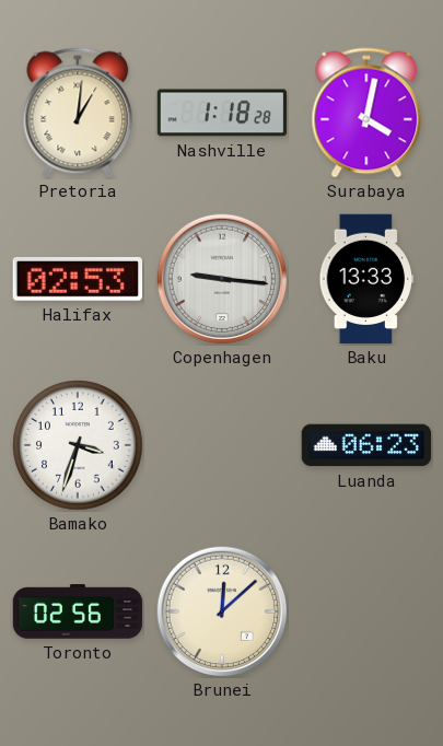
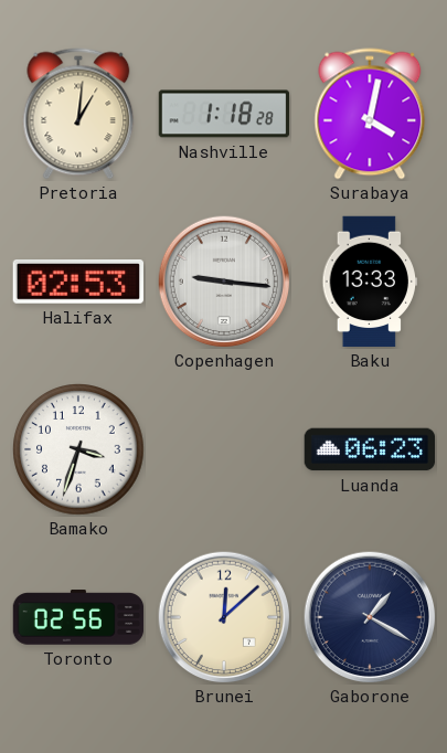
Gaborone: none -> 1:20 (370, 617)
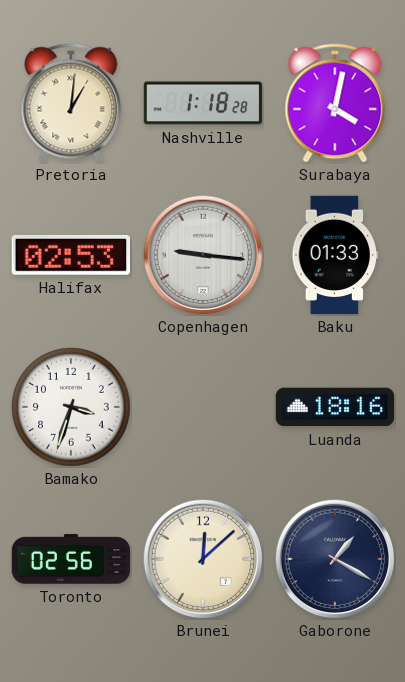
Baku: 13:33 -> 01:33 (335, 255)
Luanda: 06:23 -> 18:16 (335, 407)
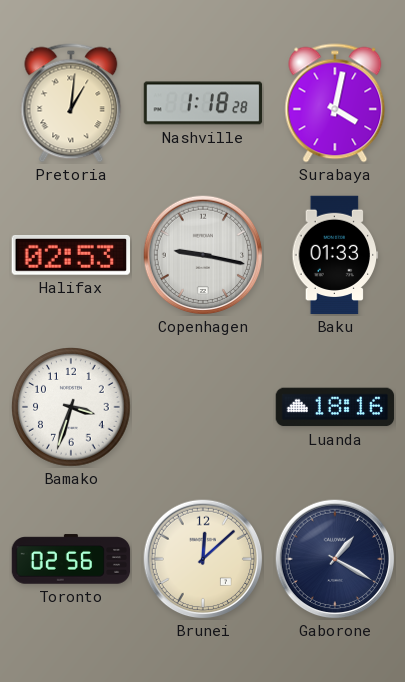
Copenhagen: 9:16 -> 9:17 (203, 255)
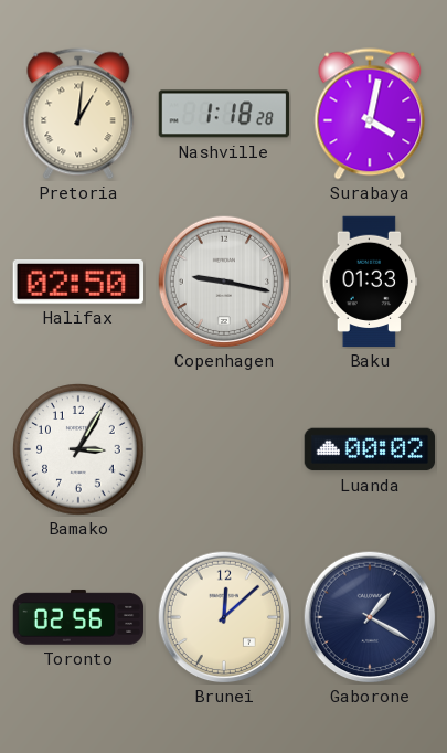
Halifax: 02:53 -> 02:50 (77, 283)
Bamako: 3:33 -> 3:05 (78, 449)
Luanda: 18:16 -> 00:02 (370, 449)
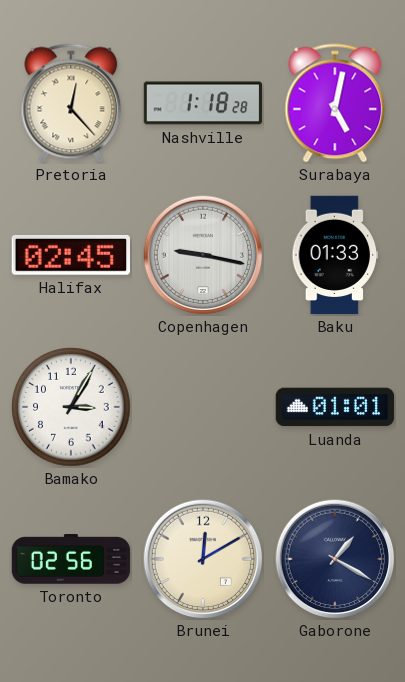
Pretoria: 1:01 -> 12:23 (71, 103)
Surabaya: 4:02 -> 5:02 (335, 103)
Halifax: 02:50 -> 02:45 (70, 256)
Luanda: 00:02 -> 01:01 (335, 407)
Brunei: 12:08 -> 12:10 (203, 559)
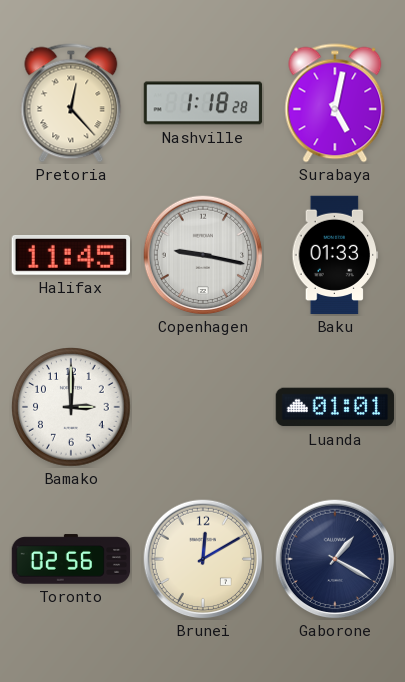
Halifax: 02:45 -> 11:45 (70, 256)
Bamako: 3:05 -> 3:00 (71, 407)
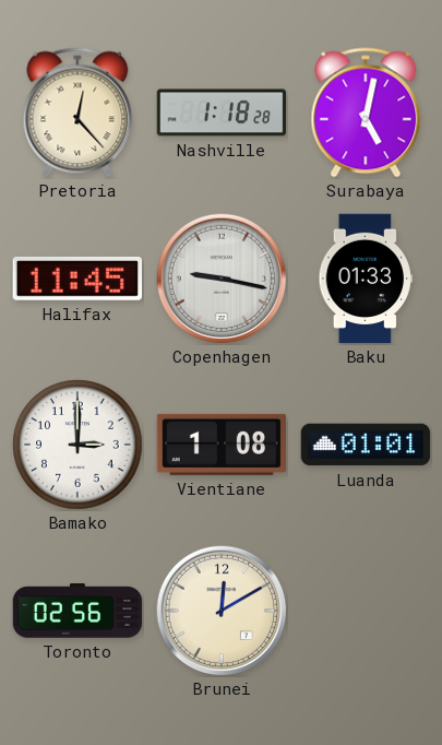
Vientiane: none -> 1:08 (220, 445)
Gaborone: 1:20 -> none (335, 559)
